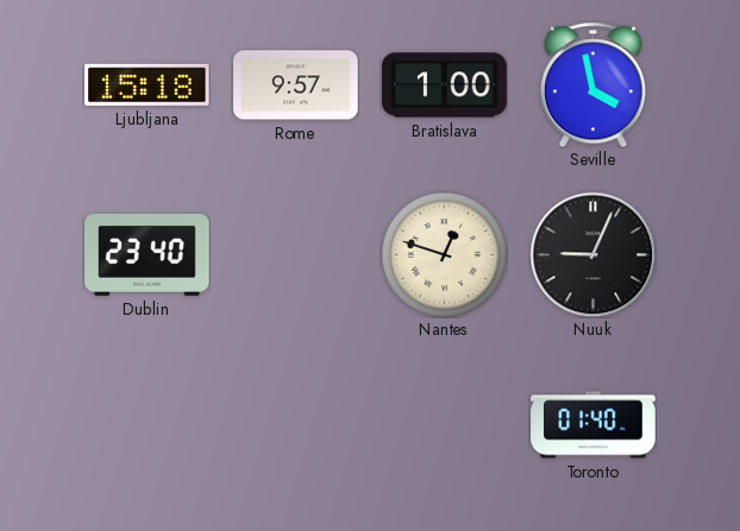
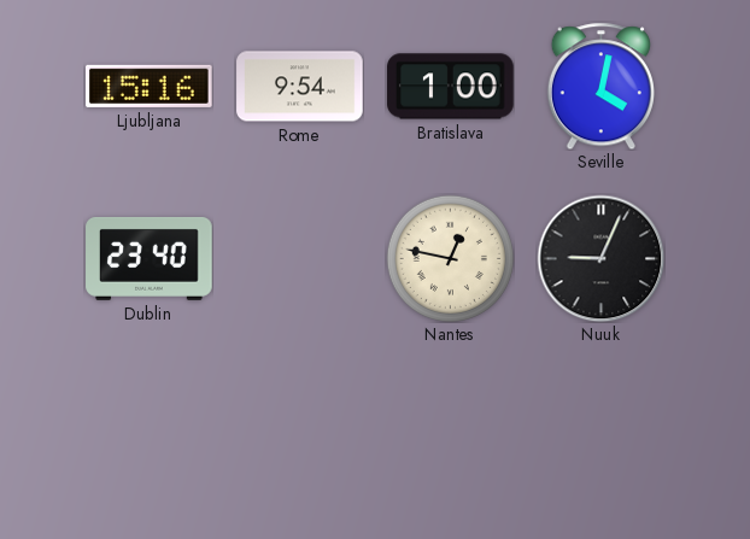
Ljubljana: 15:18 -> 15:16 (150, 86)
Rome: 9:57 -> 9:54 (300, 87)
Seville: 3:58 -> 4:02 (600, 86)
Nantes: 12:48 -> 12:47 (450, 258)
Toronto: 01:40 -> none (594, 425)
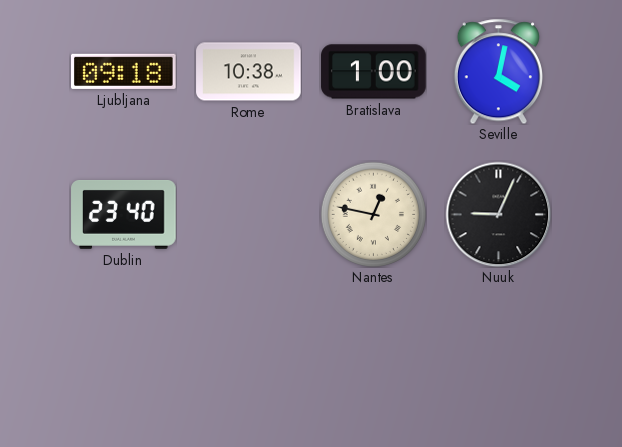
Ljubljana: 15:16 -> 09:18 (124, 71)
Rome: 9:54 -> 10:38 (249, 72)
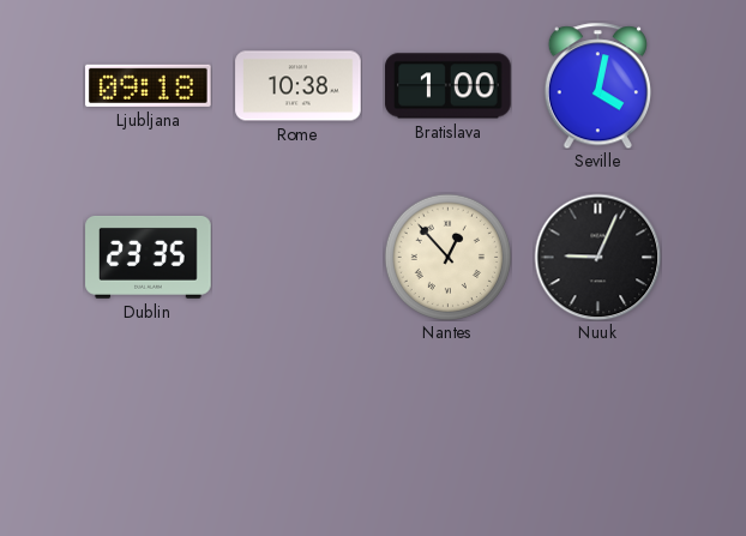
Dublin: 23:40 -> 23:35 (149, 257)
Nantes: 12:47 -> 12:53 (447, 257)
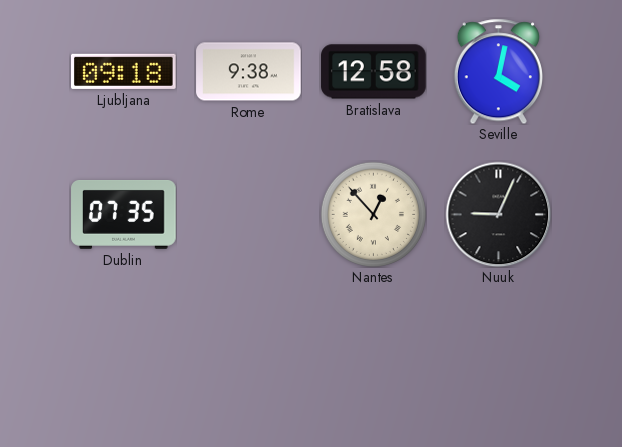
Rome: 10:38 -> 9:38 (249, 72)
Bratislava: 1:00 -> 12:58 (374, 72)
Dublin: 23:35 -> 07:35 (124, 214)
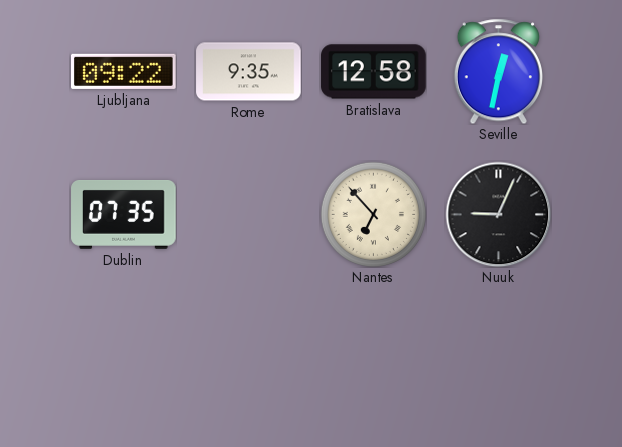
Ljubljana: 09:18 -> 09:22 (124, 71)
Rome: 9:38 -> 9:35 (249, 72)
Seville: 4:02 -> 12:32 (498, 71)
Nantes: 12:53 -> 6:53 (373, 214)
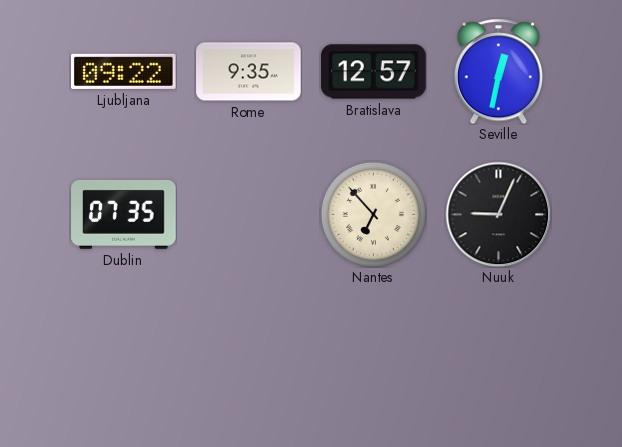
Bratislava: 12:58 -> 12:57 (374, 72)
